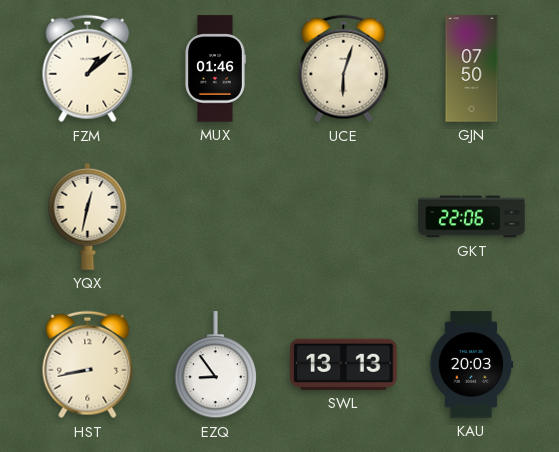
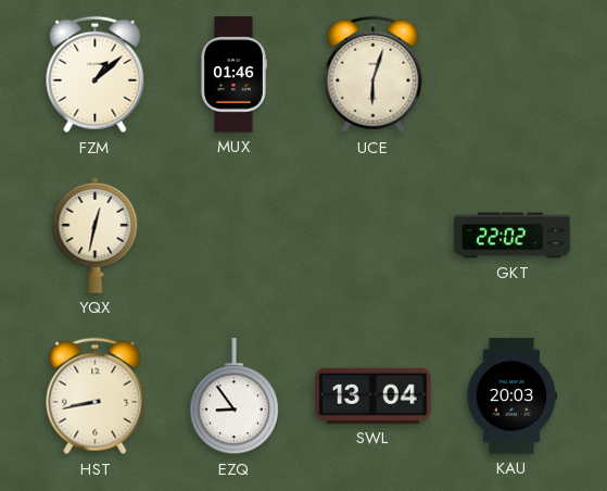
GJN: 07:50 -> none (472, 69)
GKT: 22:06 -> 22:02 (513, 236)
SWL: 13:13 -> 13:04 (374, 395)
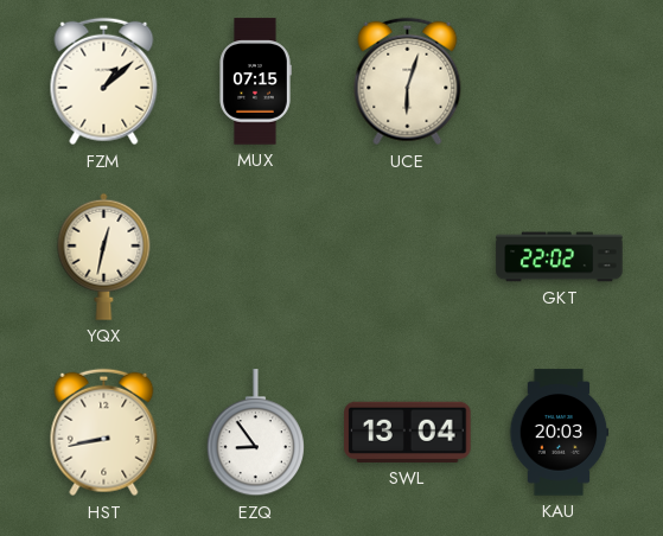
MUX: 01:46 -> 07:15 (255, 82)
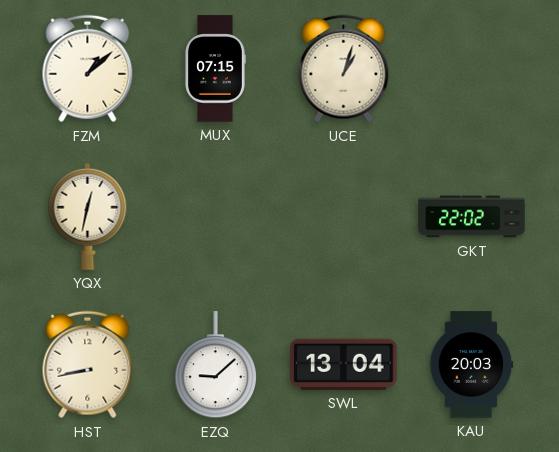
UCE: 6:03 -> 1:03 (344, 69)
EZQ: 8:54 -> 9:08 (215, 365)
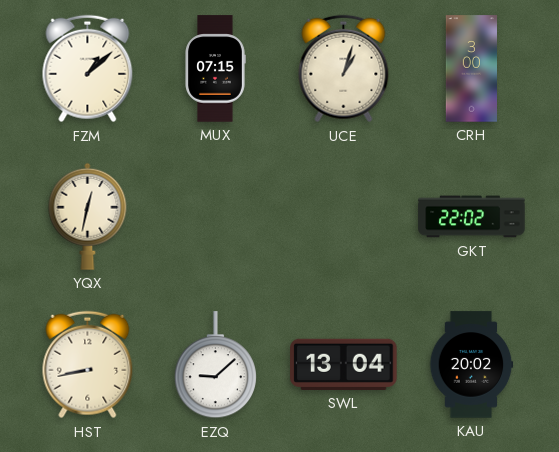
CRH: none -> 3:00 (471, 69)
KAU: 20:03 -> 20:02 (471, 365)
